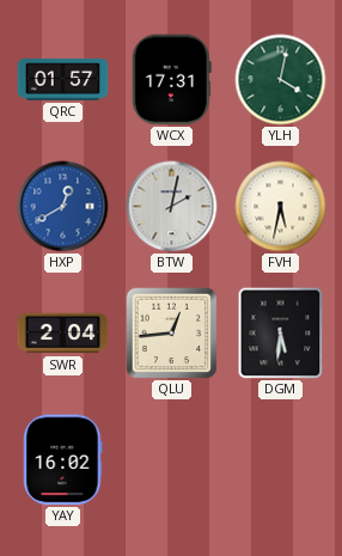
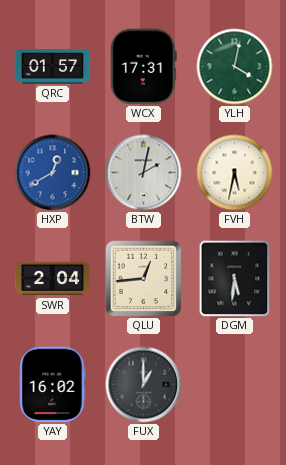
FUX: none -> 1:00 (144, 385)
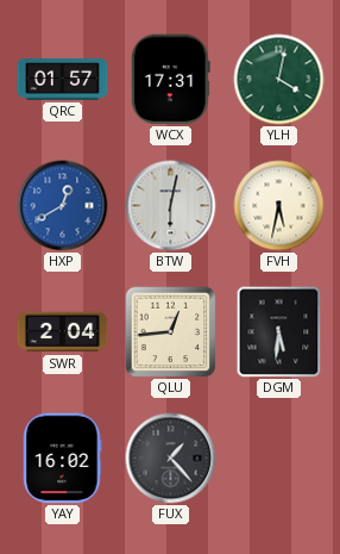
BTW: 2:02 -> 6:02 (171, 206)
FUX: 1:00 -> 1:23 (171, 459)
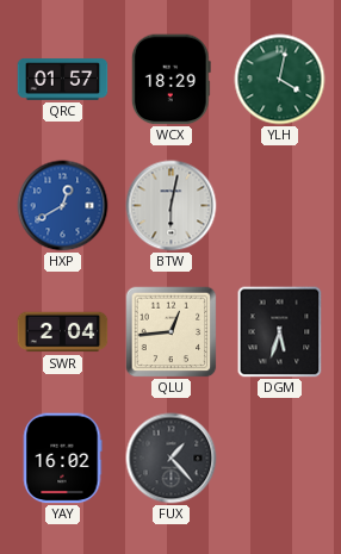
WCX: 17:31 -> 18:29 (170, 80)
FVH: 5:32 -> none (279, 206)
DGM: 5:31 -> 5:33 (280, 332)
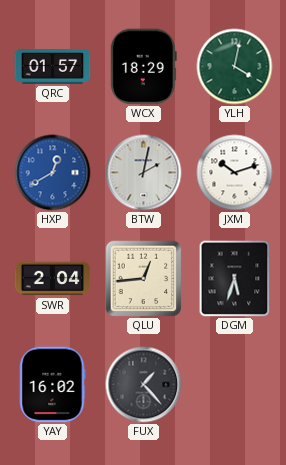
BTW: 6:02 -> 2:02 (144, 173)
JXM: none -> 10:12 (235, 173)
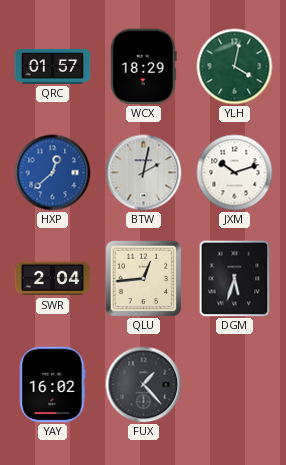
HXP: 12:40 -> 12:38 (53, 173)
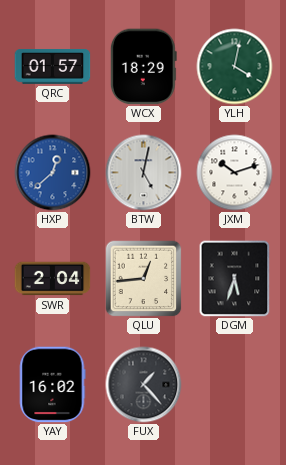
BTW: 2:02 -> 5:02 (144, 173)
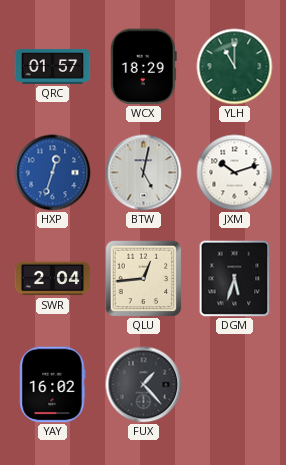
YLH: 4:02 -> 11:00 (235, 67)
HXP: 12:38 -> 12:33 (53, 173)
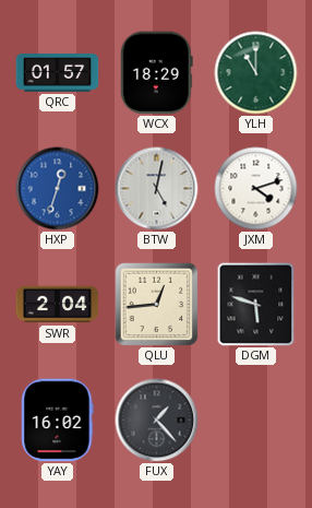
JXM: 10:12 -> 4:12 (256, 189)
DGM: 5:33 -> 5:48 (256, 305)
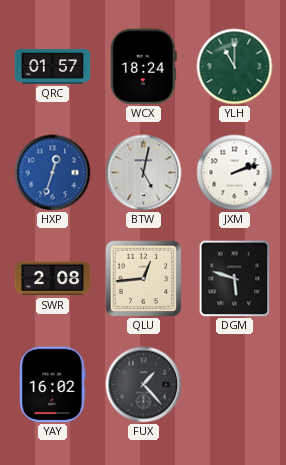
WCX: 18:29 -> 18:24 (143, 67)
JXM: 4:12 -> 2:12 (235, 173)
SWR: 2:04 -> 2:08 (53, 279)
